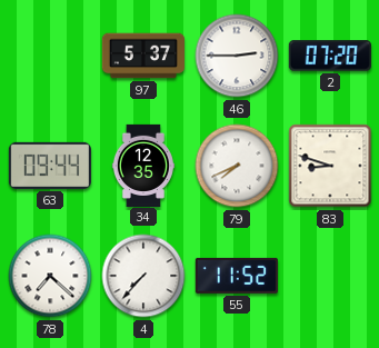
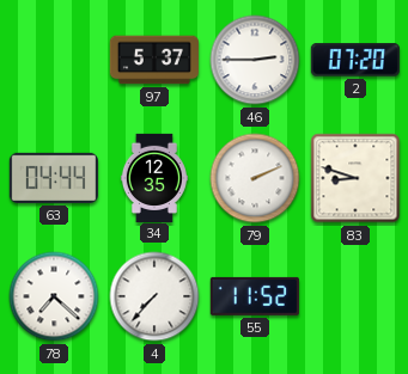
63: 09:44 -> 04:44 (54, 178)
79: 7:41 -> 2:11 (255, 178)
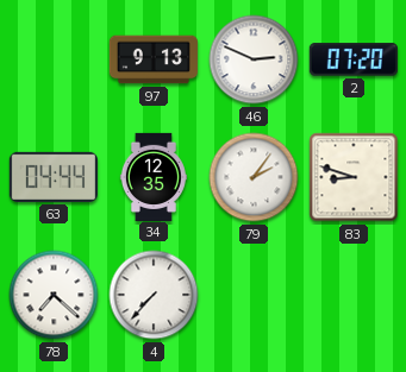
97: 5:37 -> 9:13 (154, 59)
46: 2:45 -> 2:49 (254, 59)
79: 2:11 -> 2:06 (254, 177)
55: 11:52 -> none (255, 296)
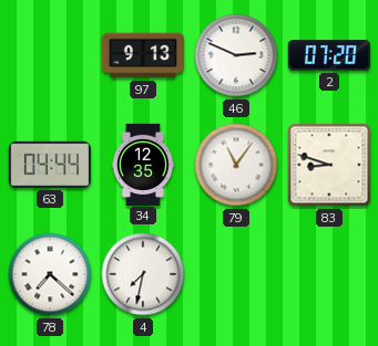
79: 2:06 -> 11:06 (236, 165)
4: 7:37 -> 7:32 (143, 274)
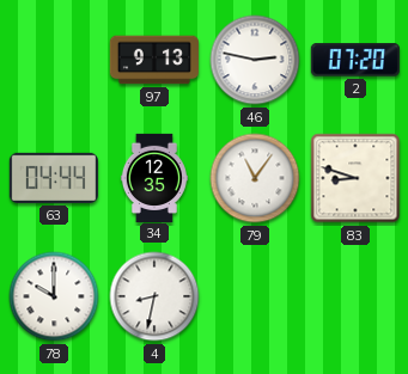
46: 2:49 -> 2:47 (255, 60)
78: 7:22 -> 10:00 (54, 296)
4: 7:32 -> 8:32 (154, 296)
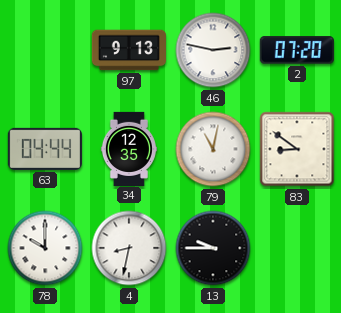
79: 11:06 -> 11:02 (213, 149)
83: 8:48 -> 8:51 (297, 149)
13: none -> 9:45 (213, 248)
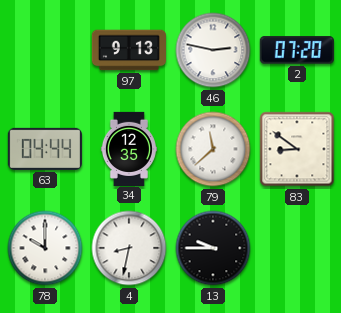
79: 11:02 -> 11:38 (213, 149)
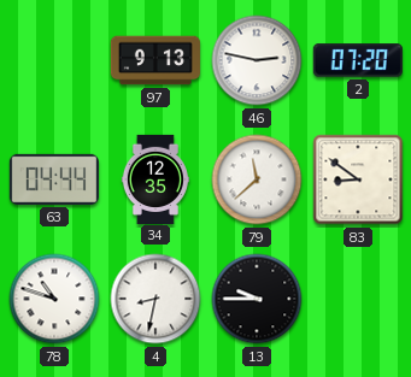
78: 10:00 -> 10:48 (54, 299)
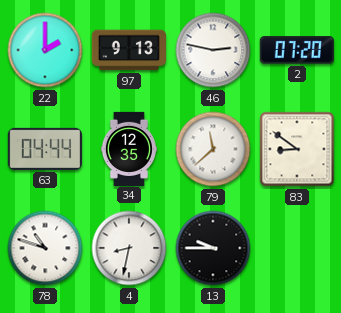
22: none -> 2:00 (45, 50)
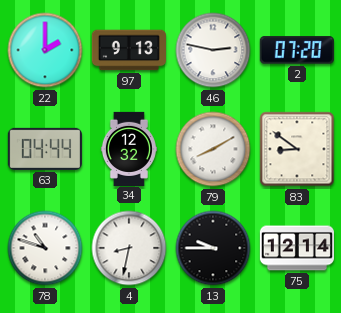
34: 12:35 -> 12:32 (129, 148)
79: 11:38 -> 8:10 (213, 149)
75: none -> 12:14 (296, 248)
